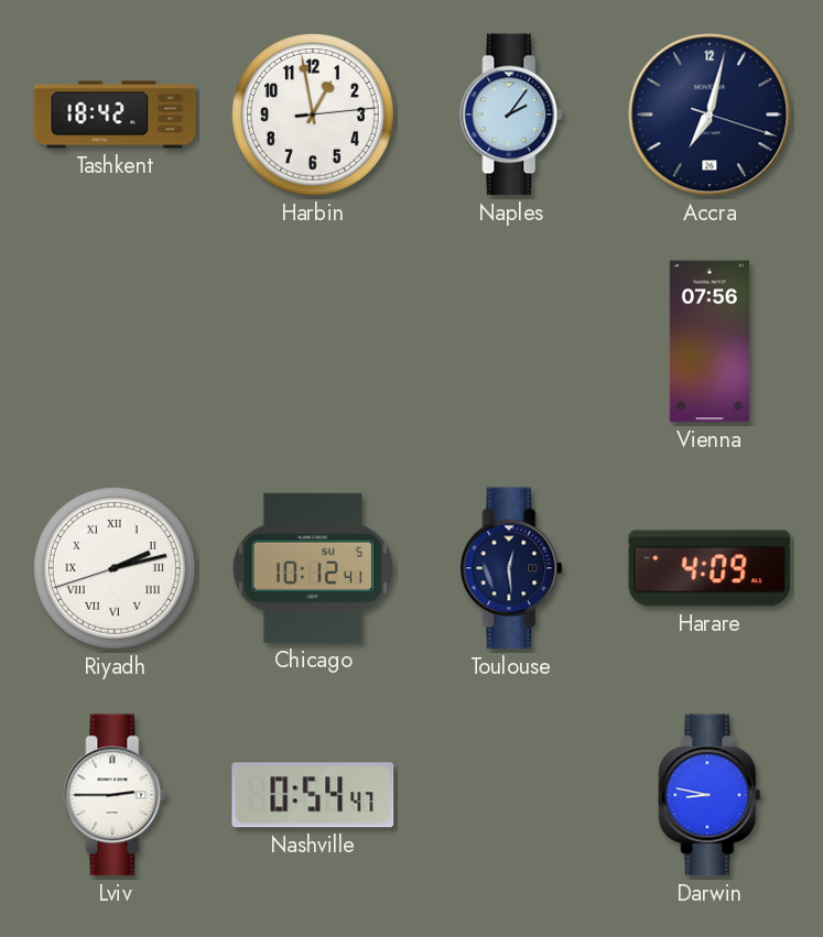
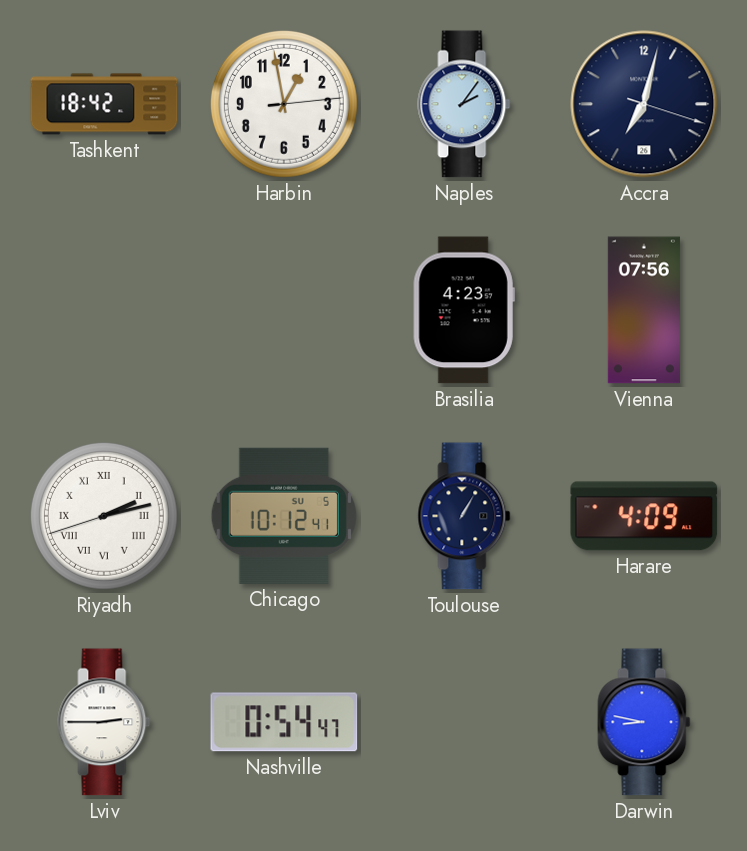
Brasilia: none -> 4:23 (464, 310)
Toulouse: 12:29 -> 1:05 (464, 516)
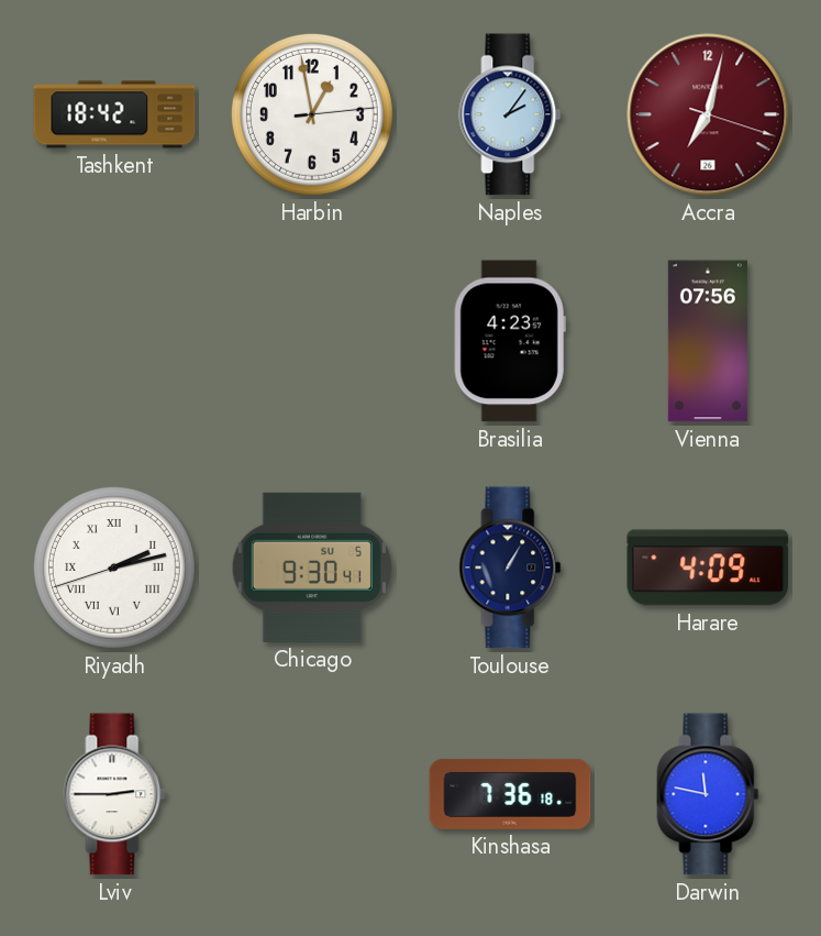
Accra dial: navy -> burgundy (708, 114)
Chicago: 10:12 -> 9:30 (312, 568)
Nashville: 0:54 -> none (284, 722)
Kinshasa: none -> 7:36 (510, 794)
Darwin: 8:47 -> 11:47 (708, 794)
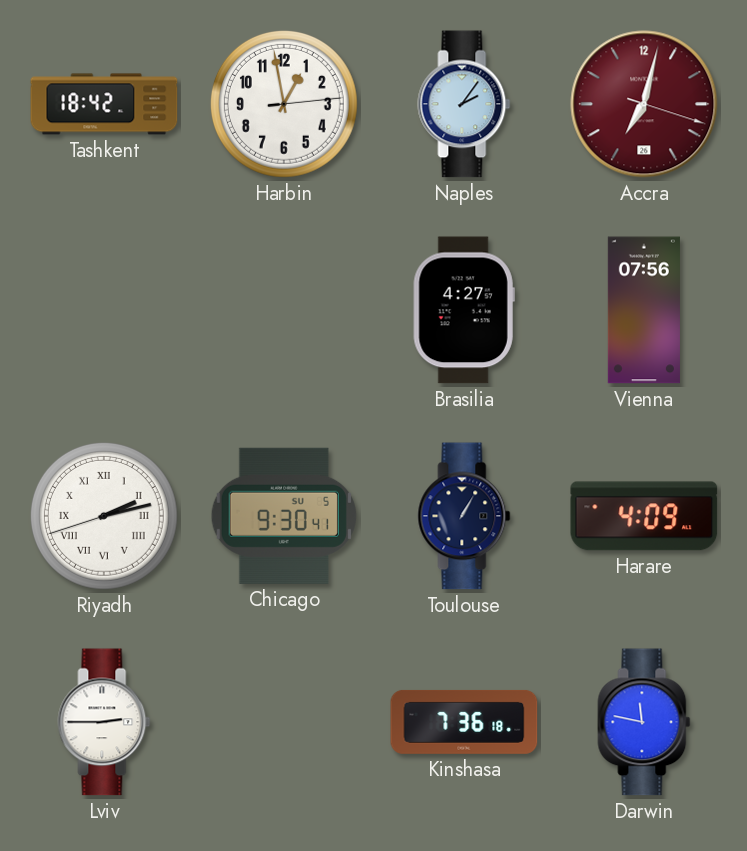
Brasilia: 4:23 -> 4:27 (464, 310)
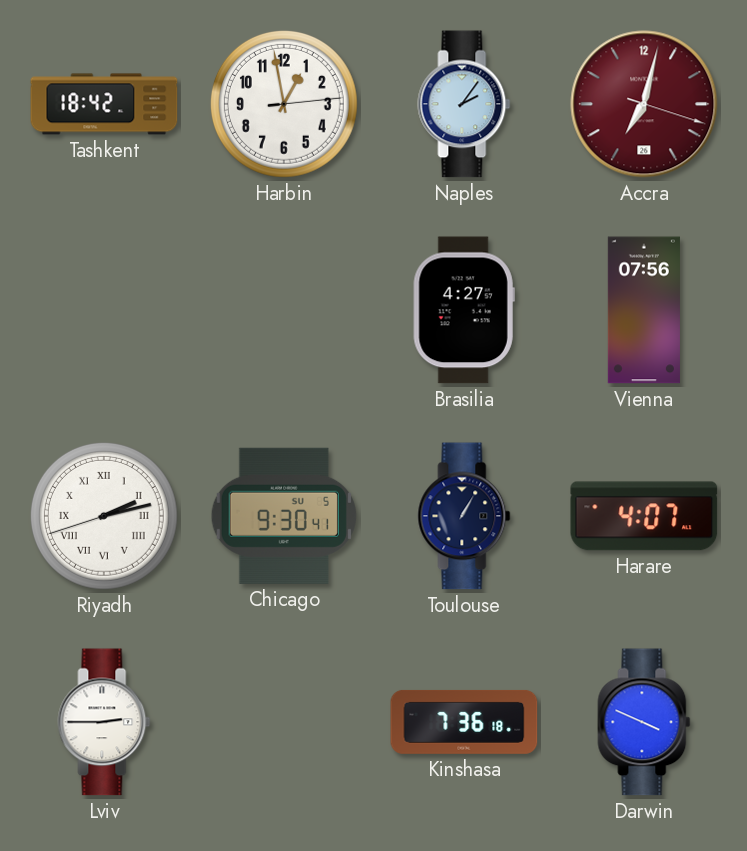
Harare: 4:09 -> 4:07 (644, 516)
Darwin: 11:47 -> 3:49 (644, 722)
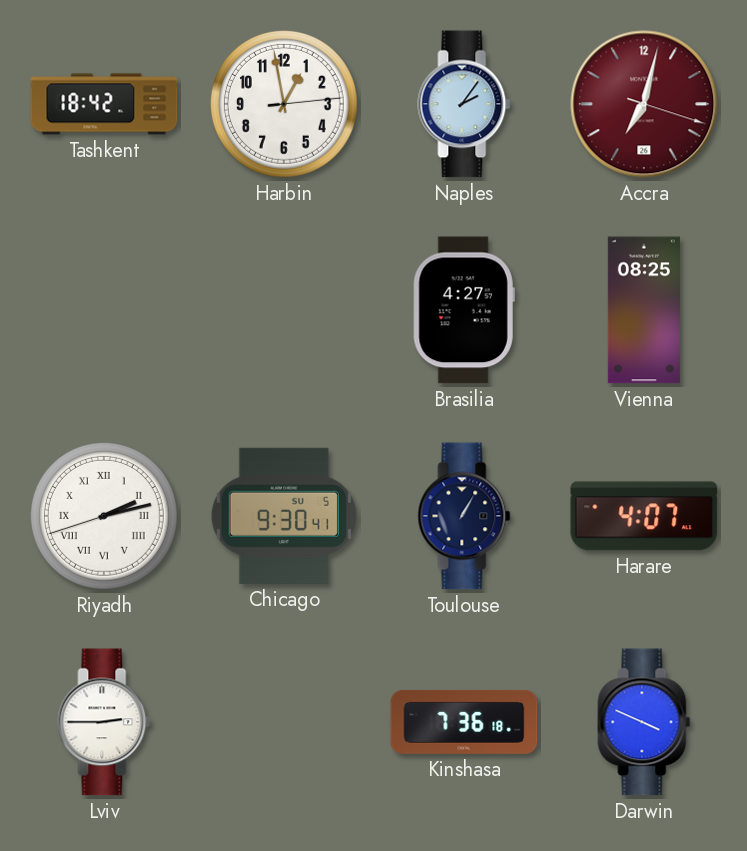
Vienna: 07:56 -> 08:25 (644, 310)
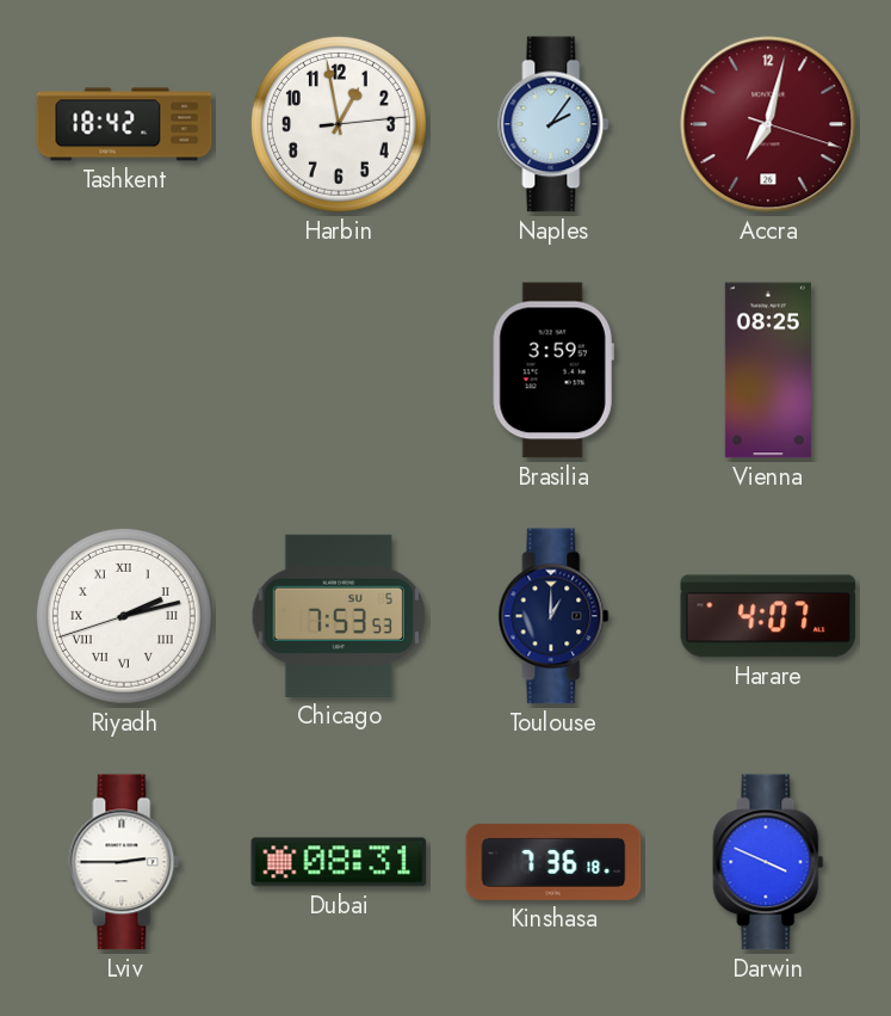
Brasilia: 4:27 -> 3:59 (553, 370)
Chicago: 9:30 -> 7:53 (339, 616)
Toulouse: 1:05 -> 1:00 (553, 616)
Dubai: none -> 08:31 (339, 862)
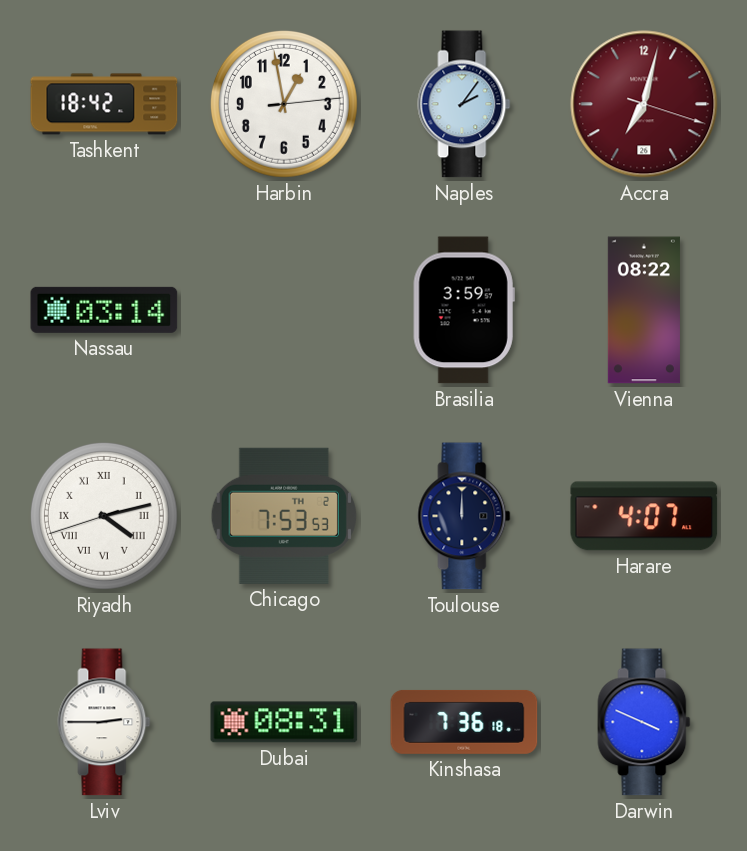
Nassau: none -> 03:14 (104, 310)
Vienna: 08:25 -> 08:22 (644, 310)
Riyadh: 2:12 -> 4:12 (104, 516)
Chicago date: SU 5 -> TH 2 (284, 516)
Toulouse: 1:00 -> 12:00 (464, 516)
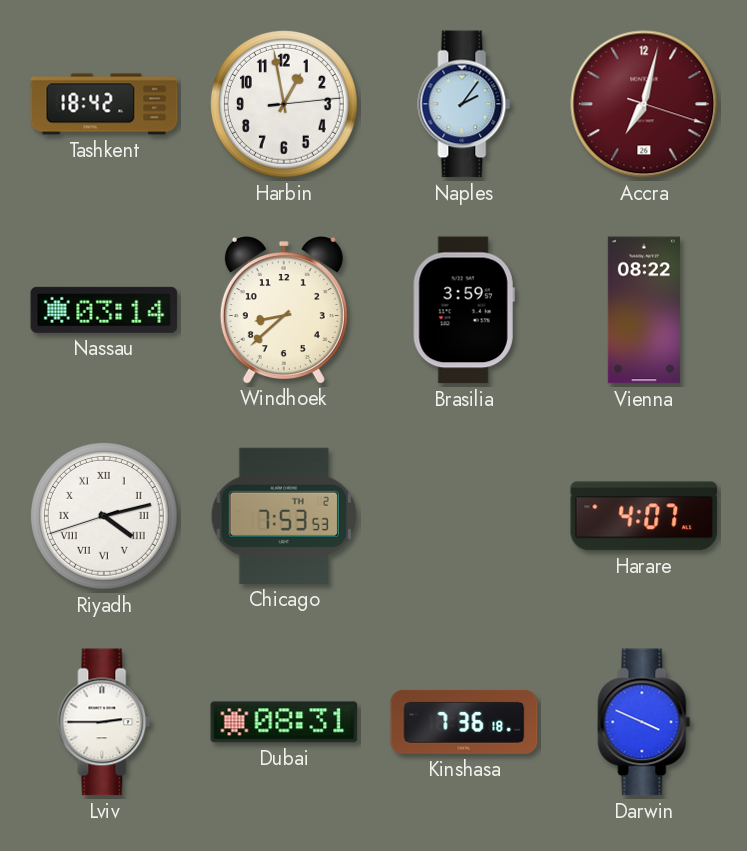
Windhoek: none -> 8:38 (284, 310)
Toulouse: 12:00 -> none (464, 516)
